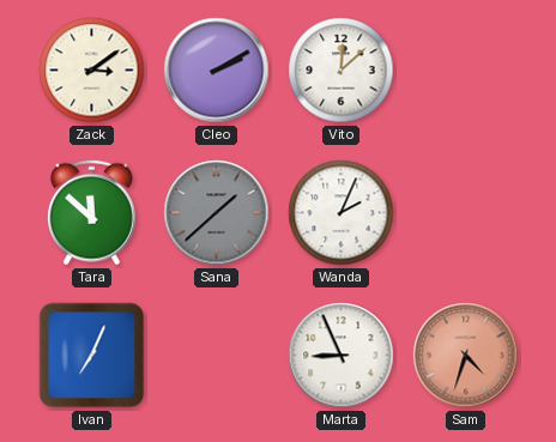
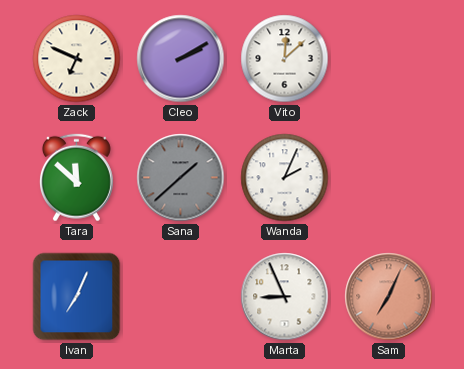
Zack: 3:09 -> 6:49 (77, 59)
Sam: 4:33 -> 7:04 (389, 297)
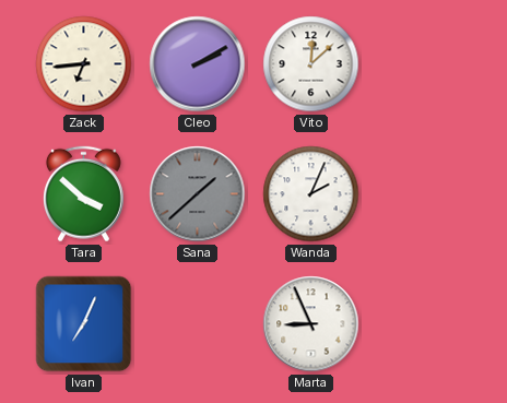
Zack: 6:49 -> 6:44 (84, 64)
Tara: 11:52 -> 3:52 (83, 194)
Sam: 7:04 -> none (389, 297)
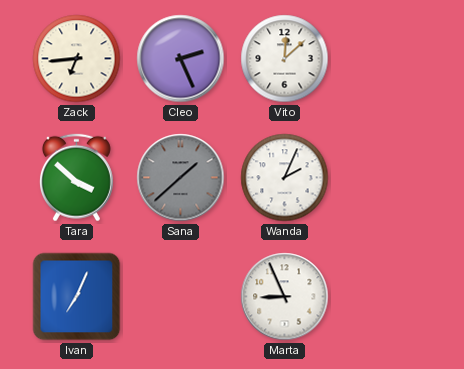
Cleo: 2:10 -> 2:26 (181, 59)
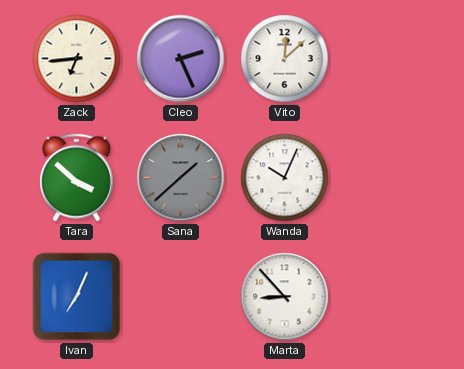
Wanda: 2:04 -> 10:04 (285, 178)
Marta: 8:56 -> 8:53 (285, 297)
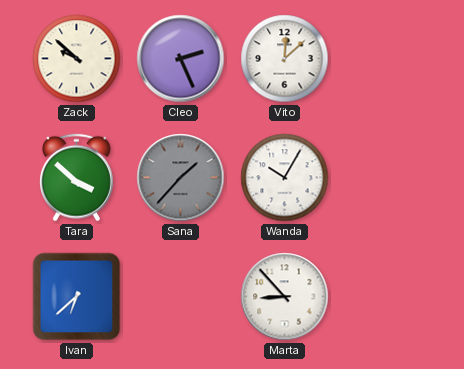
Zack: 6:44 -> 9:52 (77, 59)
Sana: 1:38 -> 1:37 (181, 178)
Wanda: 10:04 -> 10:05 (285, 178)
Ivan: 7:04 -> 6:38 (77, 297)
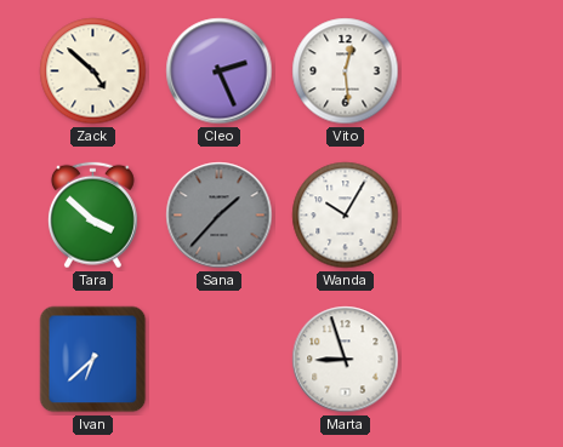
Zack: 9:52 -> 4:52 (93, 71)
Vito: 12:08 -> 12:29 (346, 71)
Marta: 8:53 -> 8:57 (346, 360)
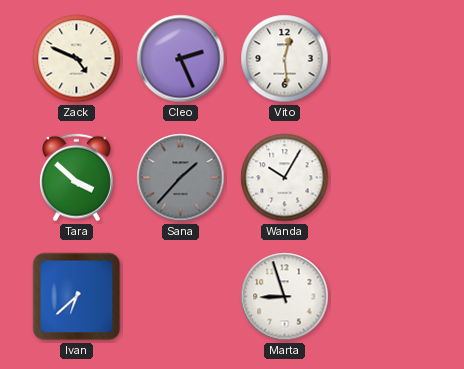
Zack: 4:52 -> 4:49 (77, 59)
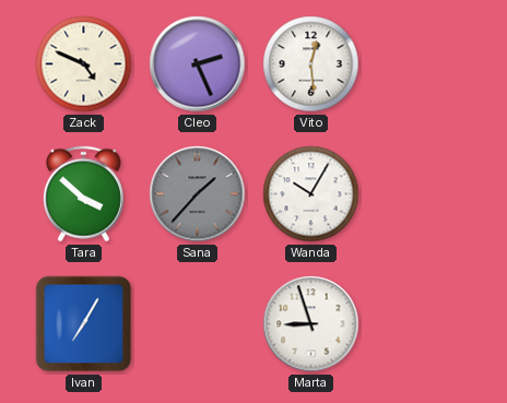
Ivan: 6:38 -> 7:05 (84, 324)
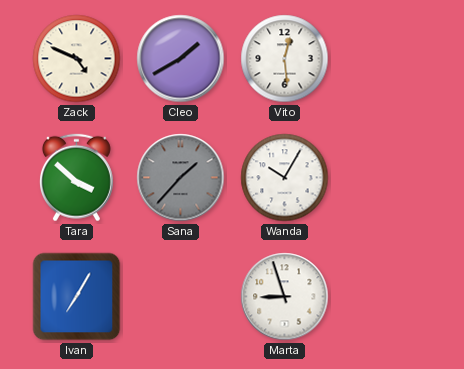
Cleo: 2:26 -> 1:40 (181, 59)
